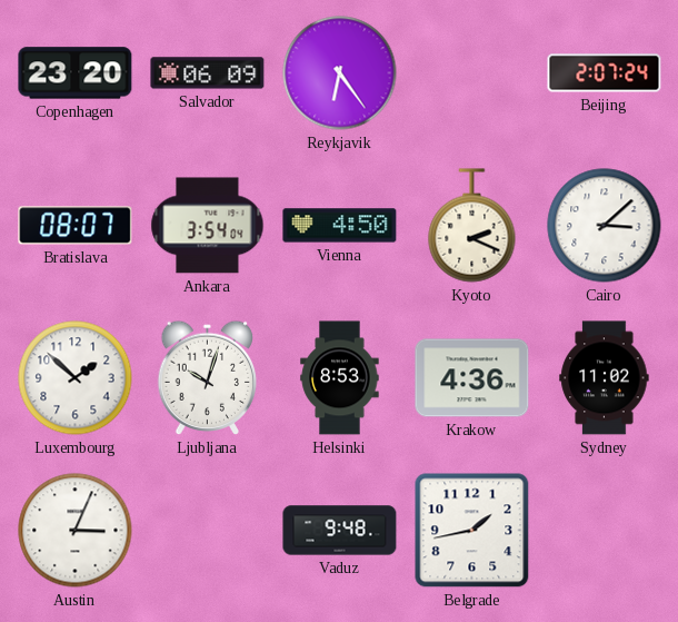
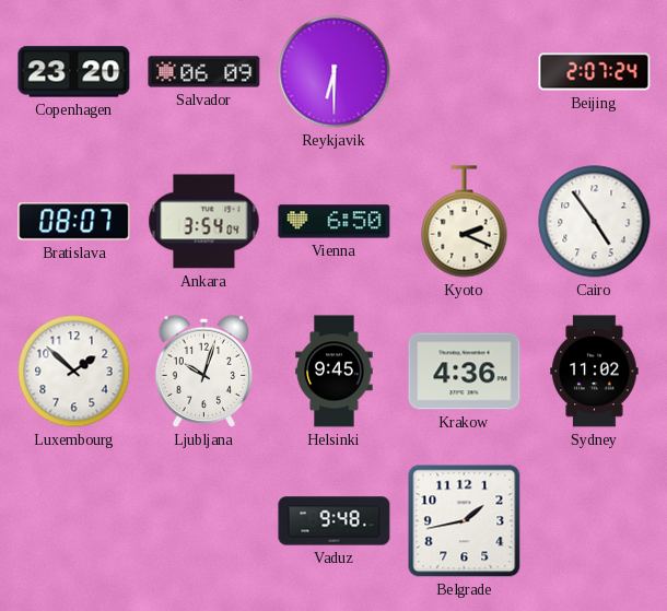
Reykjavik: 6:24 -> 6:30 (335, 72)
Vienna: 4:50 -> 6:50 (335, 222)
Cairo: 3:08 -> 4:54 (595, 222)
Helsinki: 8:53 -> 9:45 (335, 372)
Austin: 3:04 -> none (76, 531)
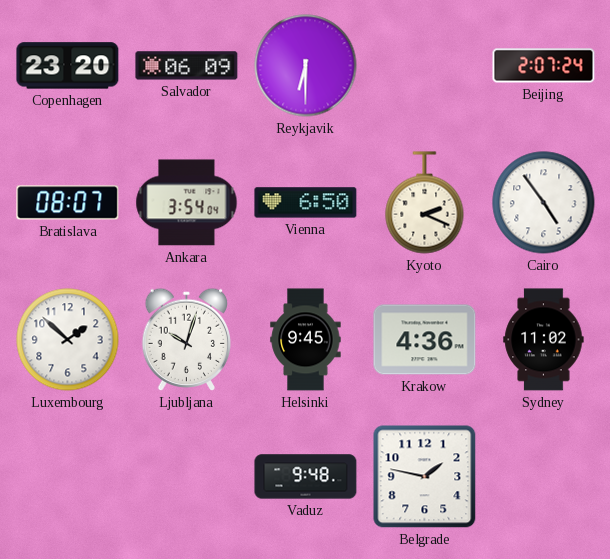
Belgrade: 1:43 -> 1:47 (425, 477)
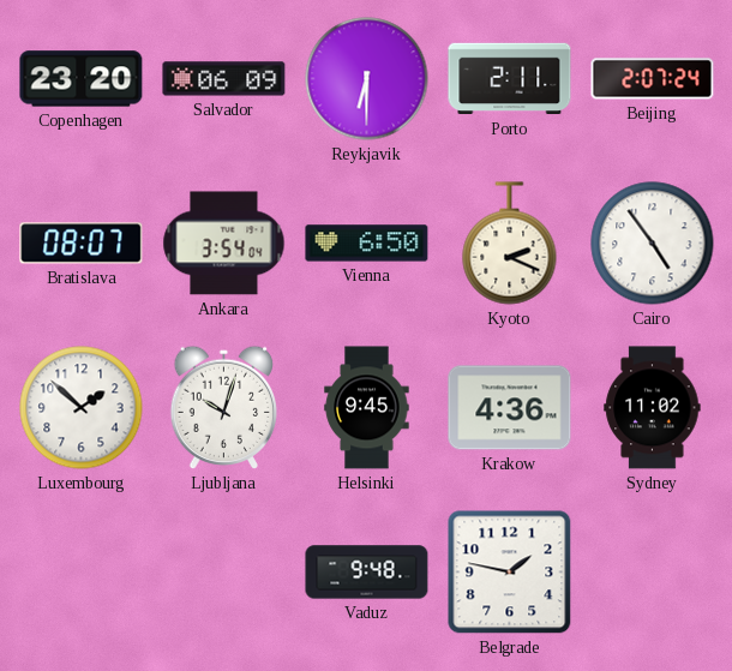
Porto: none -> 2:11 (510, 79)
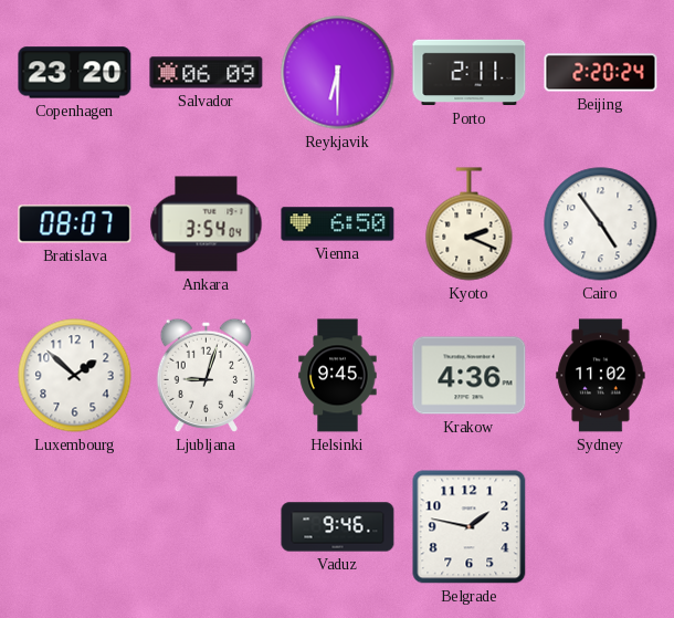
Beijing: 2:07 -> 2:20 (601, 73)
Ljubljana: 10:03 -> 9:03 (207, 376)
Vaduz: 9:48 -> 9:46 (338, 527)
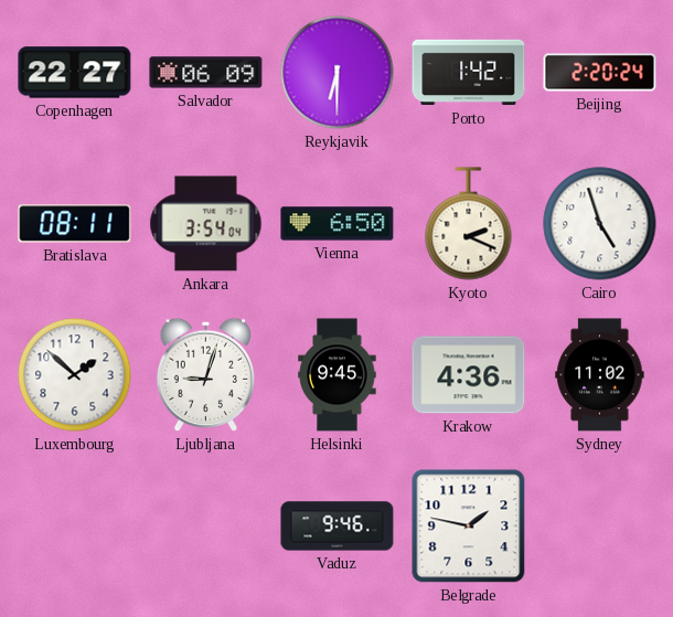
Copenhagen: 23:20 -> 22:27 (75, 73)
Porto: 2:11 -> 1:42 (469, 73)
Bratislava: 08:07 -> 08:11 (75, 224)
Cairo: 4:54 -> 4:57 (600, 224)
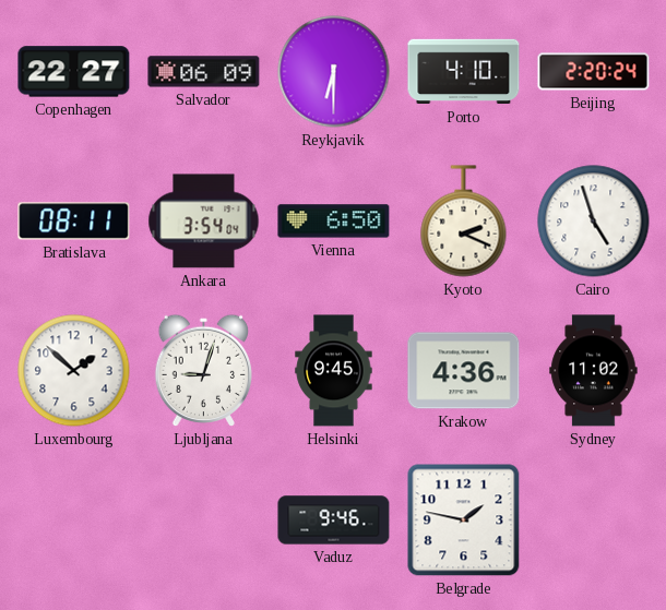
Porto: 1:42 -> 4:10 (464, 72)
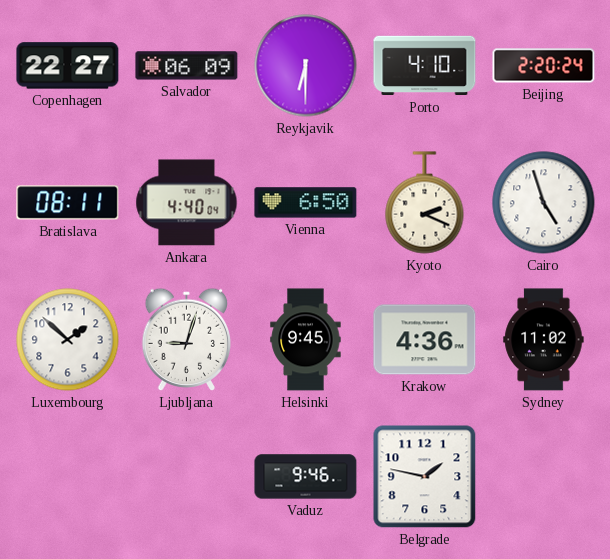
Ankara: 3:54 -> 4:40 (187, 203)
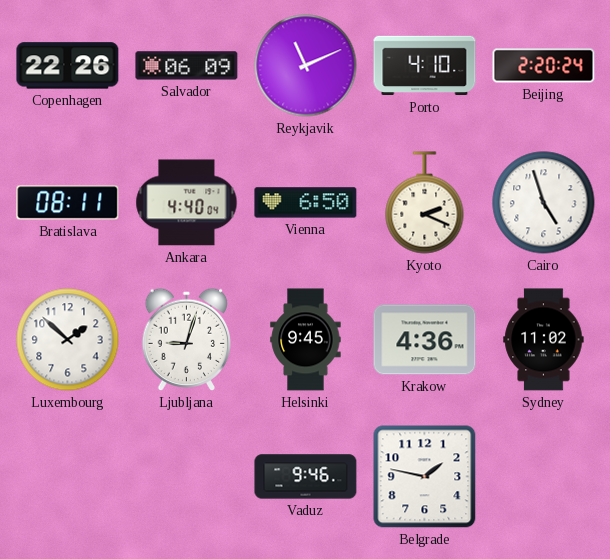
Copenhagen: 22:27 -> 22:26 (68, 66)
Reykjavik: 6:30 -> 11:11 (306, 66)
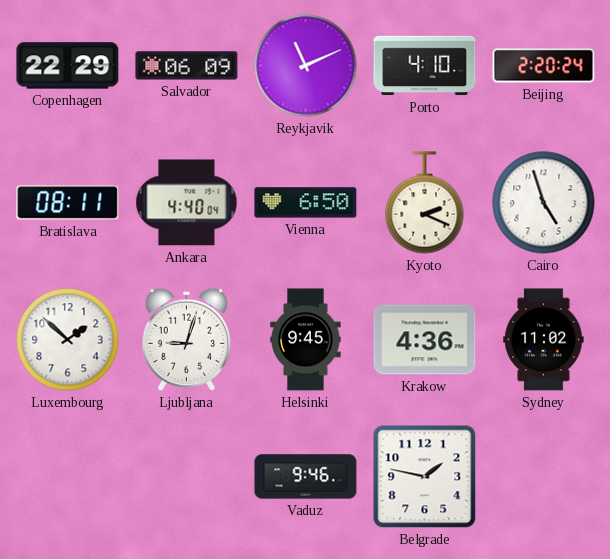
Copenhagen: 22:26 -> 22:29 (68, 66)
